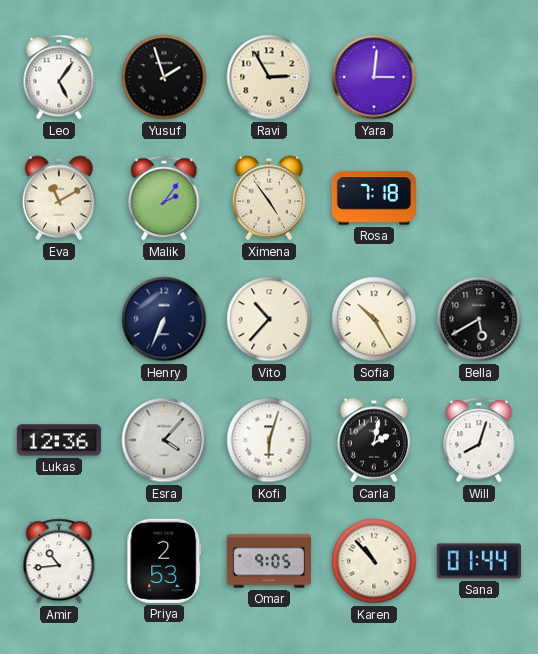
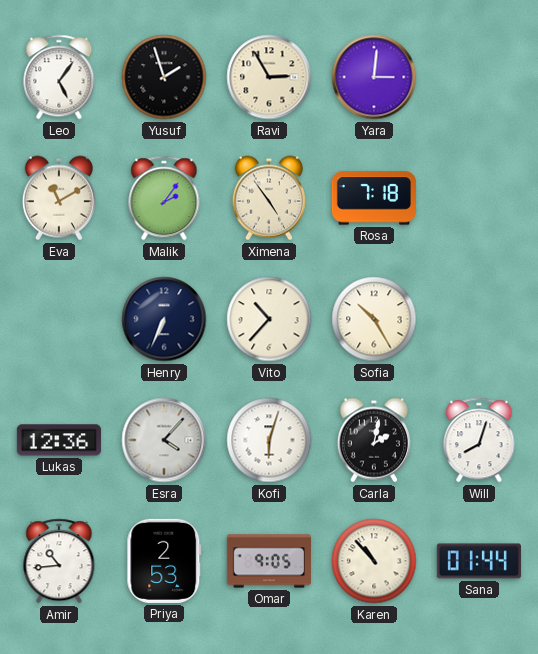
Bella: 5:40 -> none (479, 319)
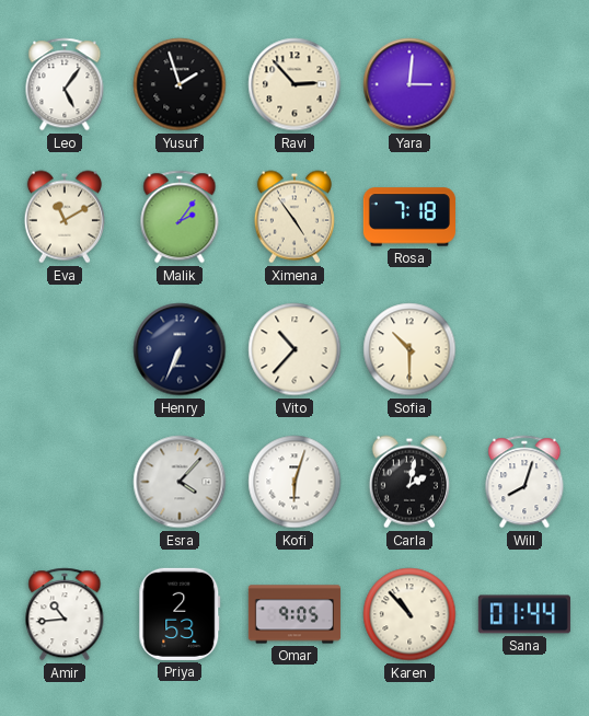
Ravi: 2:55 -> 2:53 (294, 84)
Sofia: 10:25 -> 10:30 (409, 349)
Lukas: 12:36 -> none (59, 440)
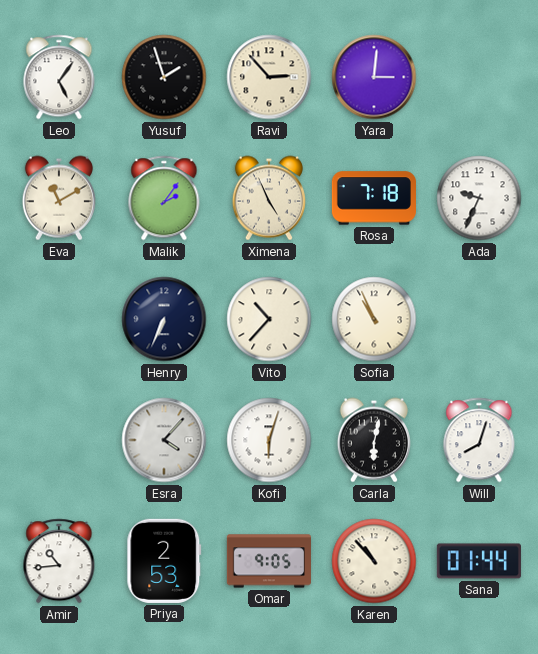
Ximena: 4:54 -> 4:56 (269, 198)
Ada: none -> 9:34 (479, 198)
Sofia: 10:30 -> 10:56 (374, 319)
Carla: 2:02 -> 6:02 (374, 440)
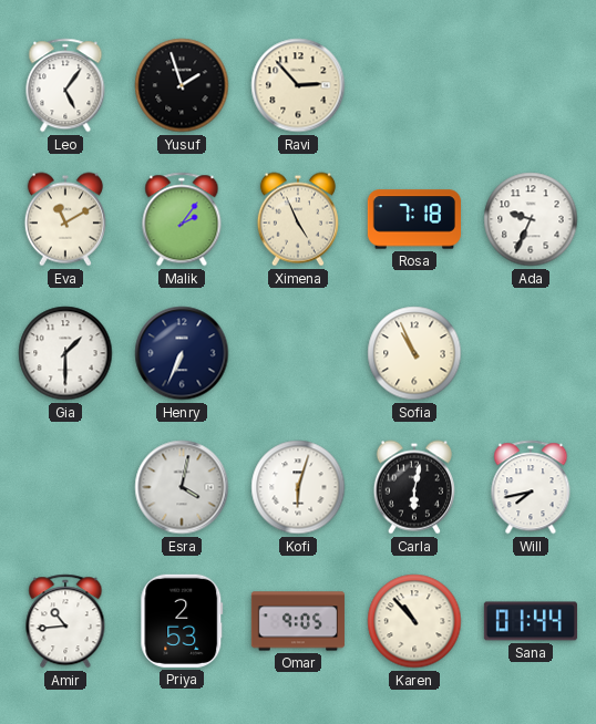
Yara: 3:01 -> none (374, 77)
Gia: none -> 1:30 (65, 353)
Vito: 10:37 -> none (269, 319)
Esra: 4:07 -> 4:02 (182, 487)
Will: 8:03 -> 7:43 (531, 487)
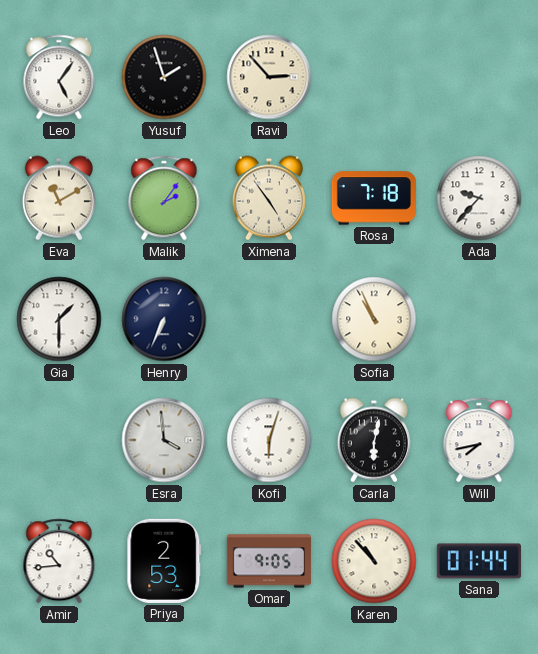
Ximena: 4:56 -> 4:54 (269, 198)
Ada: 9:34 -> 9:37 (479, 198)
Esra: 4:02 -> 3:59 (164, 440)
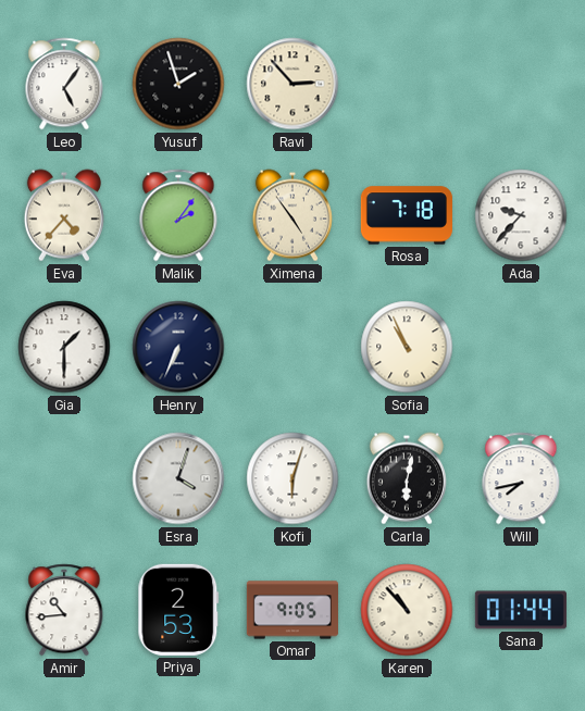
Eva: 11:10 -> 4:37 (64, 215)
Esra: 3:59 -> 4:03 (178, 478)
